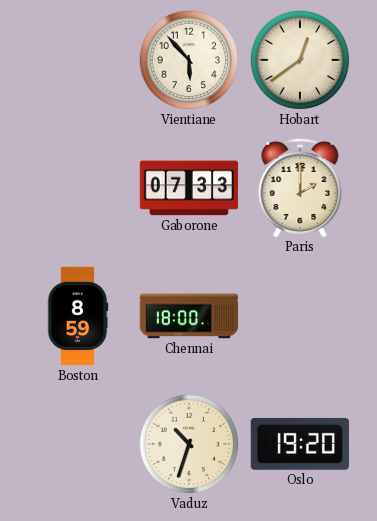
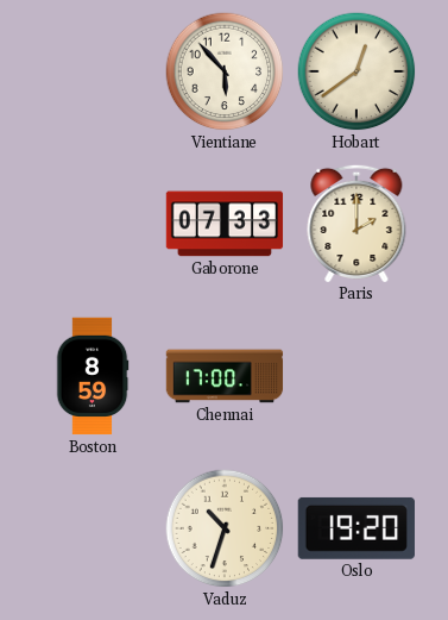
Chennai: 18:00 -> 17:00 (225, 376)
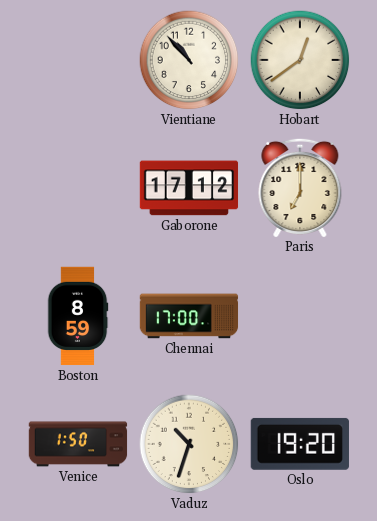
Vientiane: 5:53 -> 10:53 (189, 60)
Gaborone: 07:33 -> 17:12 (189, 188)
Paris: 2:00 -> 7:00 (300, 187)
Venice: none -> 1:50 (78, 444)
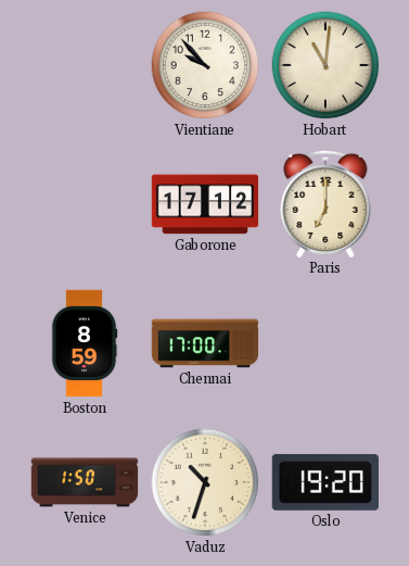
Vientiane: 10:53 -> 9:53 (205, 65)
Hobart: 12:39 -> 11:01 (325, 65)
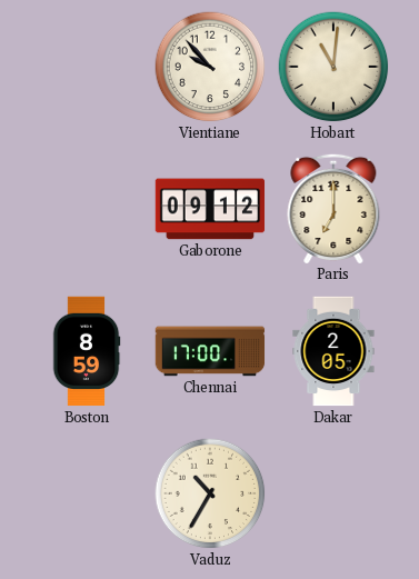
Gaborone: 17:12 -> 09:12 (210, 209)
Dakar: none -> 2:05 (333, 351)
Venice: 1:50 -> none (85, 482)
Vaduz: 10:33 -> 10:35 (210, 493)
Oslo: 19:20 -> none (325, 482)
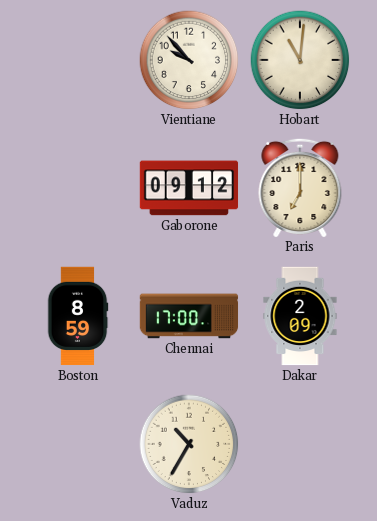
Dakar: 2:05 -> 2:09 (300, 316)
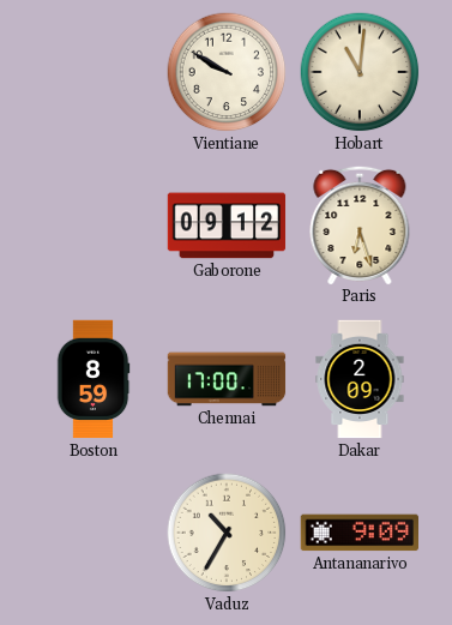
Vientiane: 9:53 -> 9:50 (227, 72)
Paris: 7:00 -> 6:27 (360, 224)
Antananarivo: none -> 9:09 (358, 533)
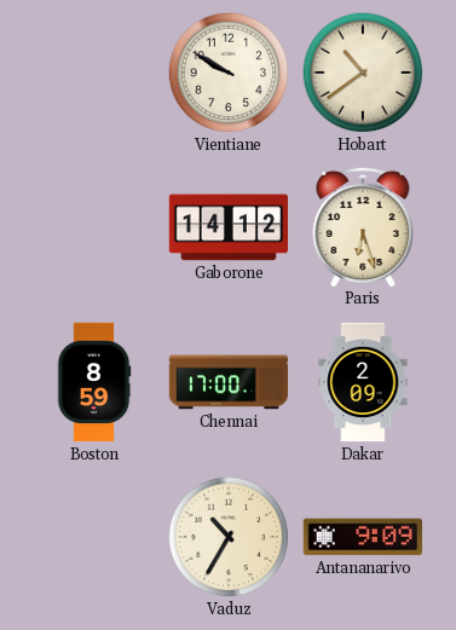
Hobart: 11:01 -> 10:39 (363, 73)
Gaborone: 09:12 -> 14:12 (229, 227)
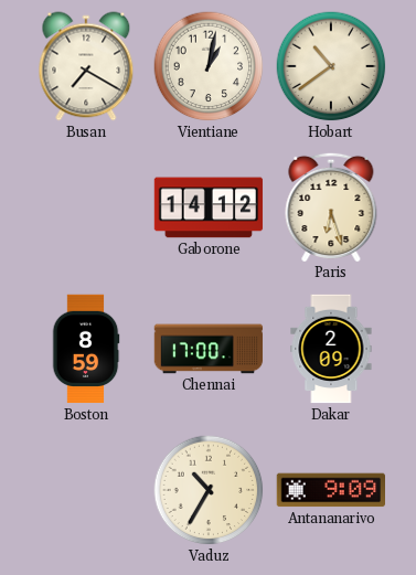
Busan: none -> 7:20 (86, 66)
Vientiane: 9:50 -> 1:02 (209, 66)
